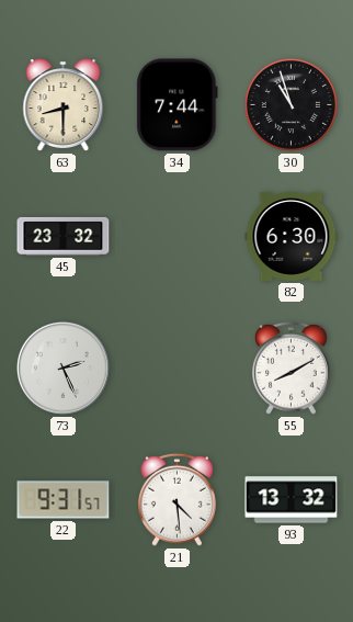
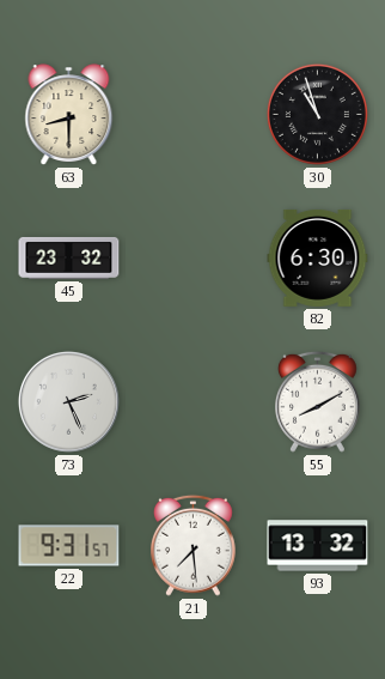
34: 7:44 -> none (178, 105)
21: 4:29 -> 7:29 (194, 545)
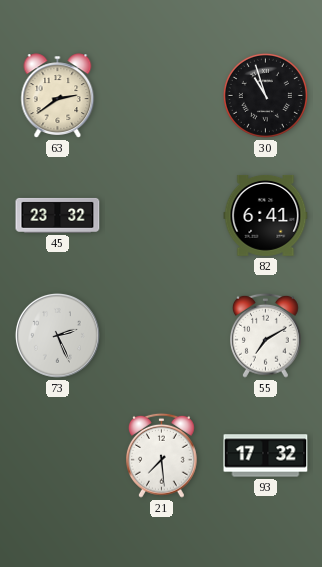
63: 8:30 -> 2:39 (58, 96)
82: 6:30 -> 6:41 (266, 215)
55: 8:10 -> 7:10 (266, 335)
22: 9:31 -> none (69, 546)
93: 13:32 -> 17:32 (266, 456)
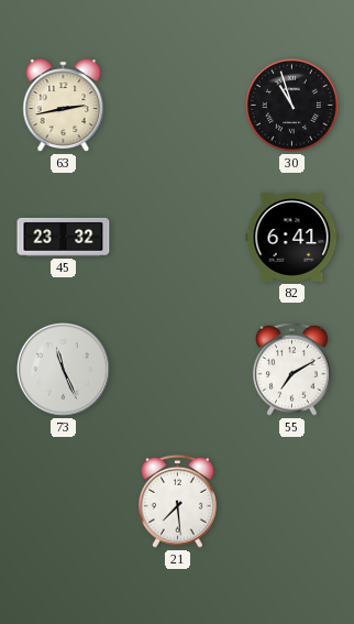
63: 2:39 -> 2:43 (64, 106)
73: 2:26 -> 11:26 (63, 369)
93: 17:32 -> none (266, 456)
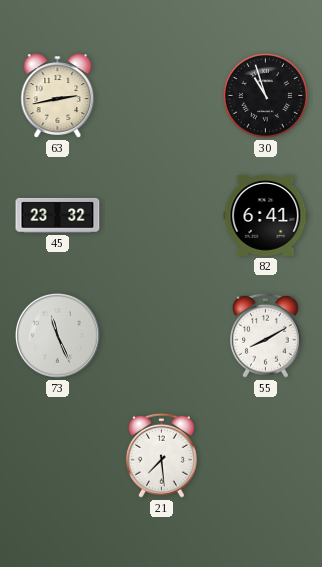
55: 7:10 -> 8:10 (266, 335)
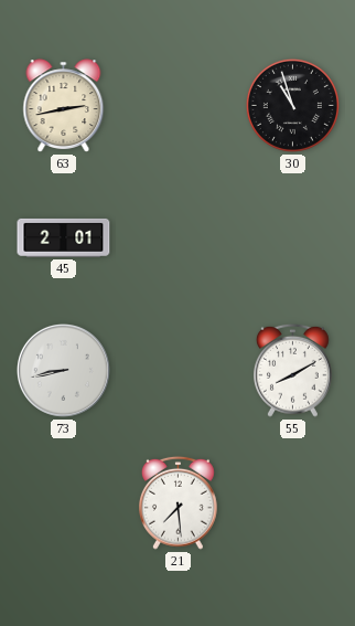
45: 23:32 -> 2:01 (64, 237)
82: 6:41 -> none (266, 215)
73: 11:26 -> 8:43 (63, 370)
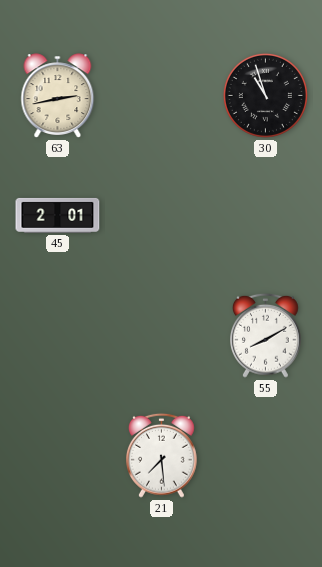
73: 8:43 -> none (63, 370)
